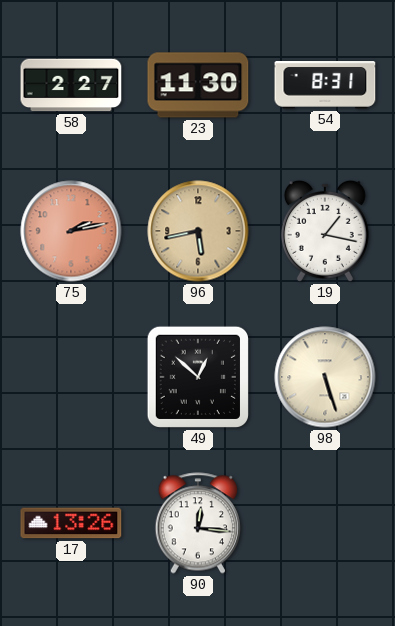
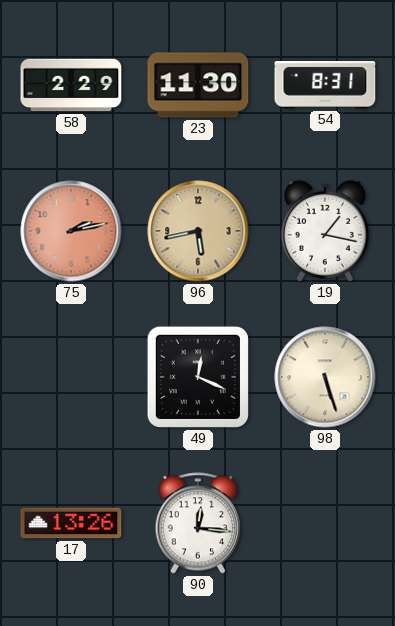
58: 2:27 -> 2:29 (71, 85)
49: 12:52 -> 12:19 (198, 377)
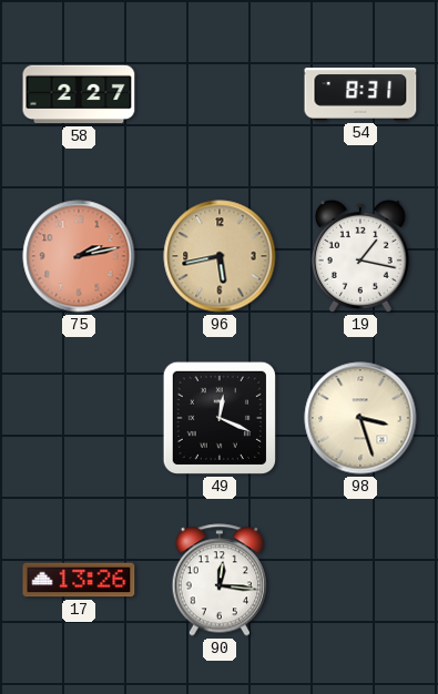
58: 2:29 -> 2:27 (79, 94)
23: 11:30 -> none (198, 85)
98: 5:27 -> 3:27 (360, 418)
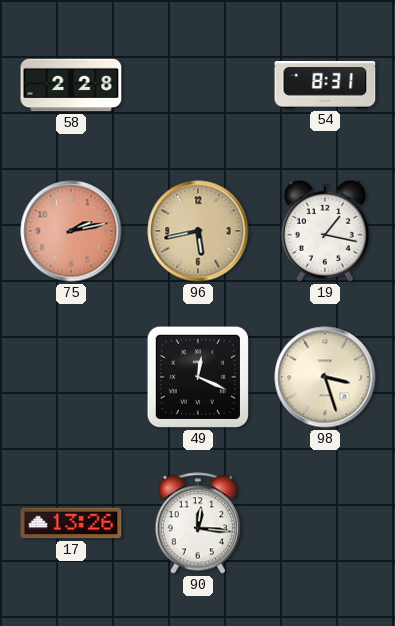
58: 2:27 -> 2:28 (71, 85)
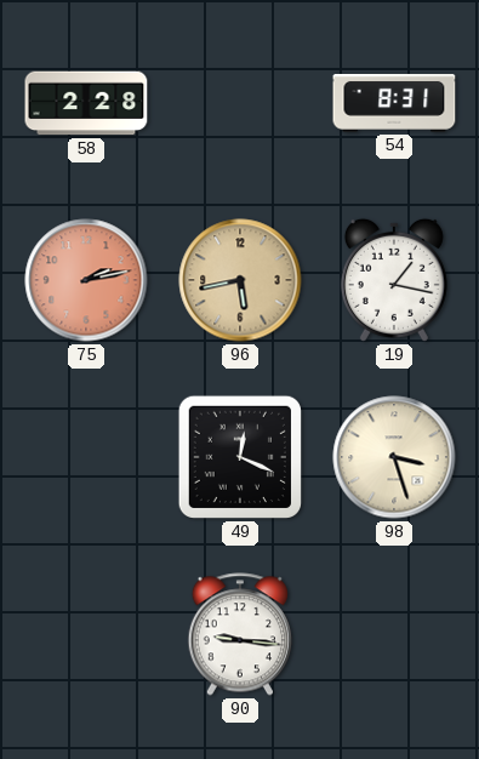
17: 13:26 -> none (71, 523)
90: 12:16 -> 9:16 (239, 634)
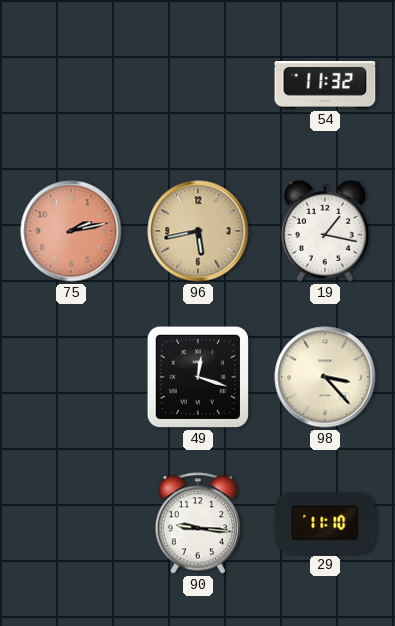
58: 2:28 -> none (86, 103)
54: 8:31 -> 11:32 (325, 86)
49: 12:19 -> 12:18 (198, 377)
98: 3:27 -> 3:23 (325, 377)
29: none -> 11:10 (325, 523)
